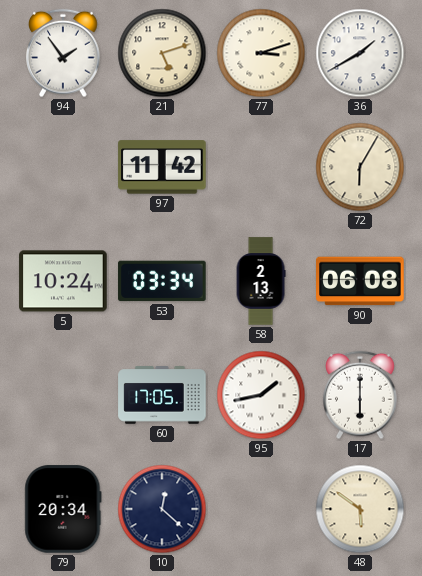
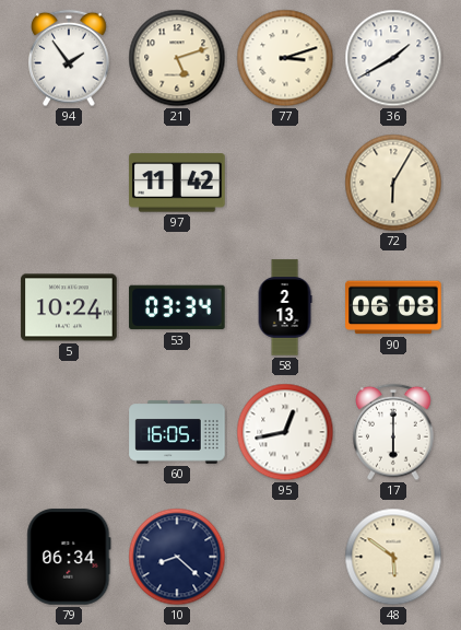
60: 17:05 -> 16:05 (177, 432)
95: 1:43 -> 12:43 (285, 432)
79: 20:34 -> 06:34 (69, 557)
10: 12:22 -> 8:22 (177, 557)
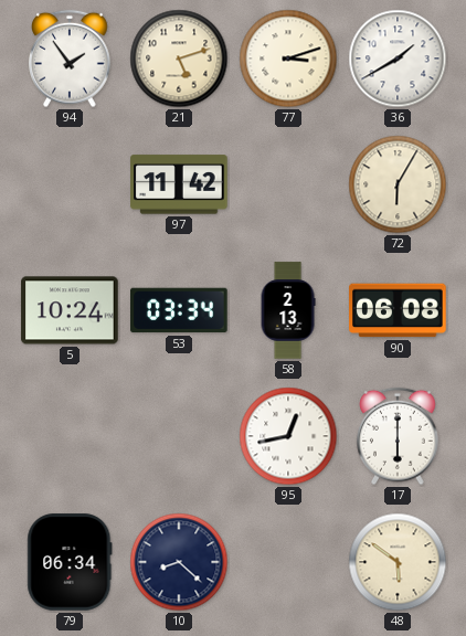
60: 16:05 -> none (177, 432)
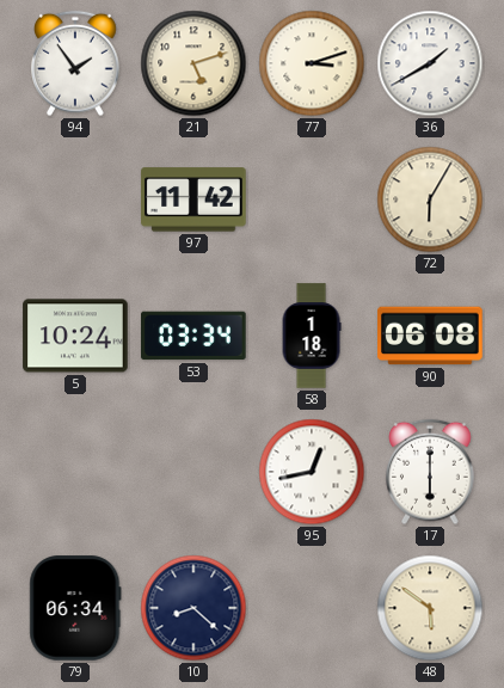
58: 2:13 -> 1:18 (312, 336)
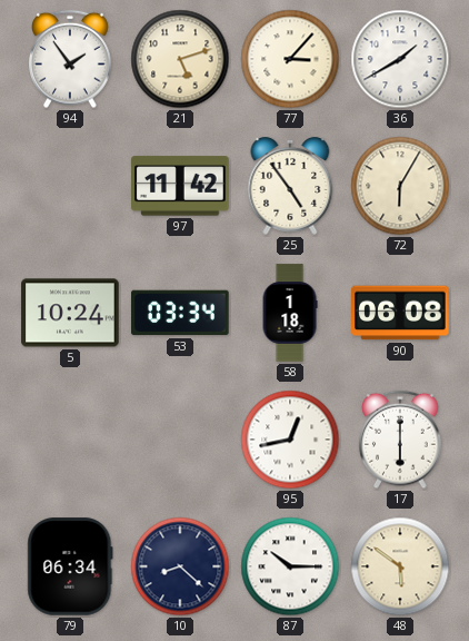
77: 3:12 -> 3:07 (290, 59)
25: none -> 4:54 (290, 187)
87: none -> 10:15 (290, 566)
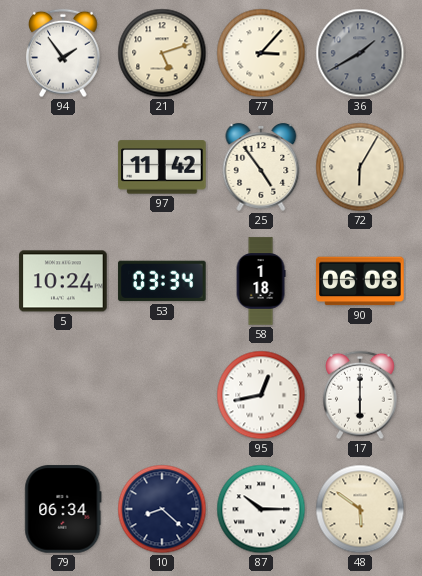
36 dial: white -> grey (360, 53)
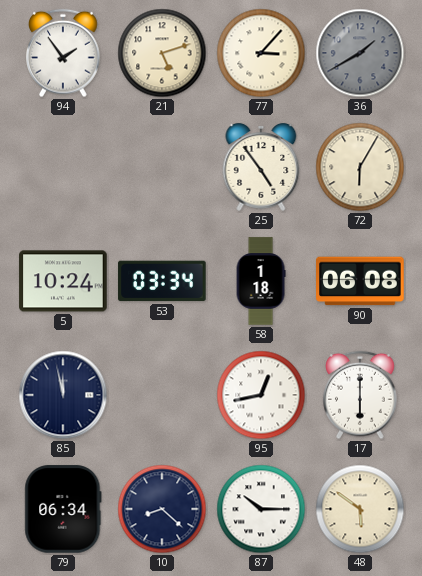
97: 11:42 -> none (162, 167)
85: none -> 11:58 (63, 395)
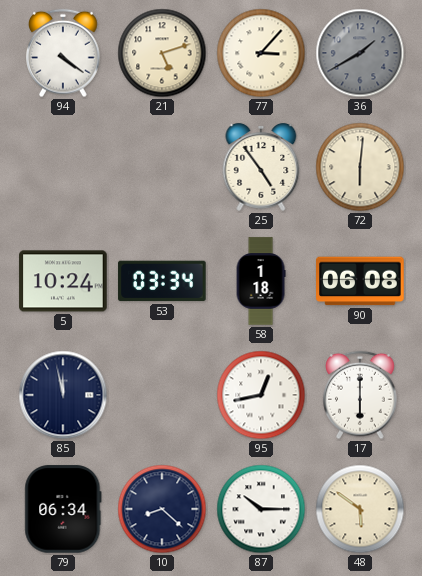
94: 1:54 -> 4:21 (64, 53)
72: 6:05 -> 6:01 (360, 167)
